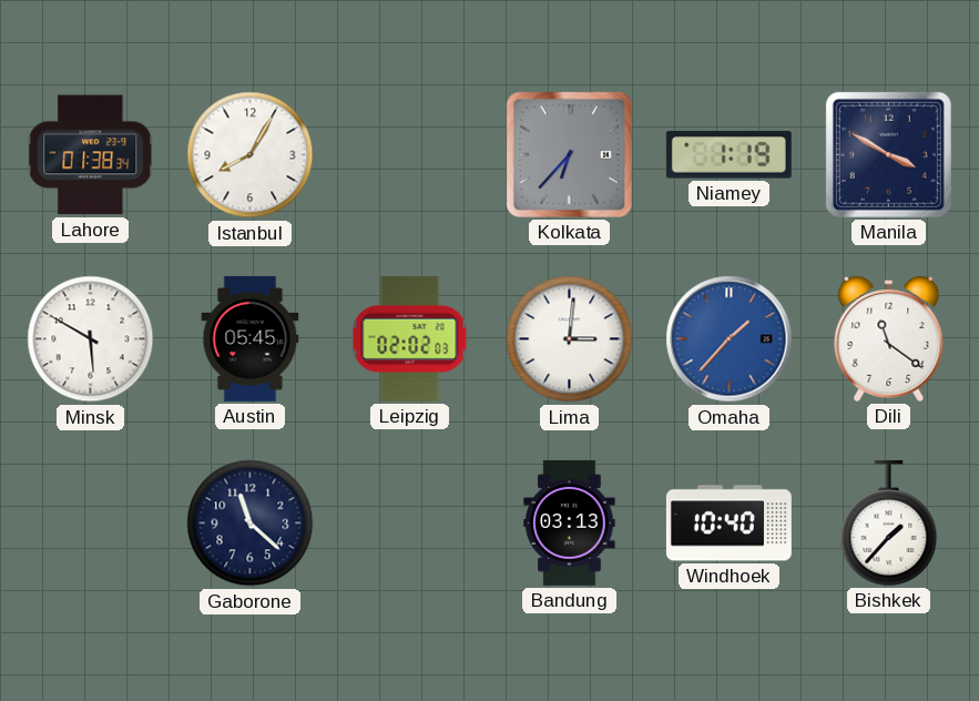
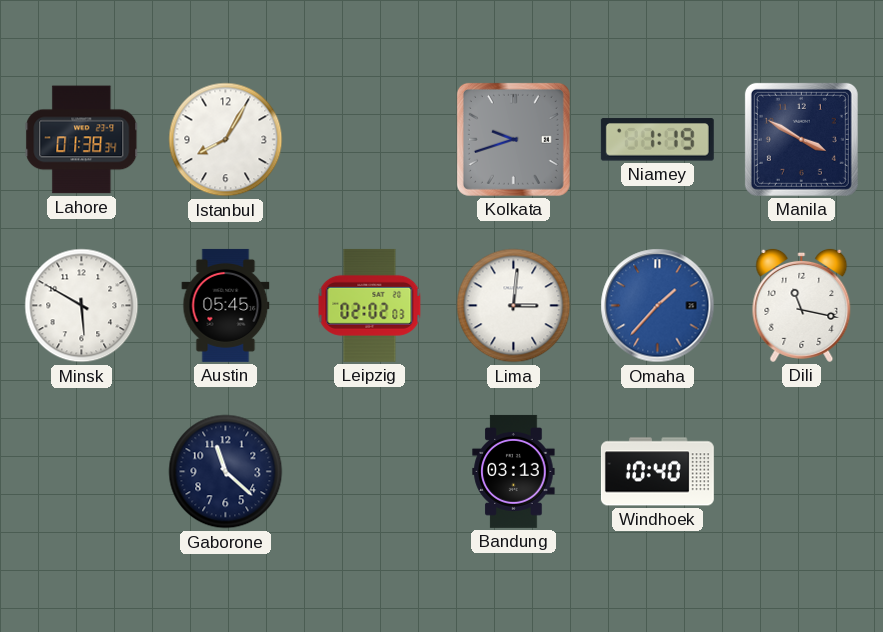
Kolkata: 6:37 -> 9:42 (513, 139)
Dili: 11:21 -> 11:17 (802, 305)
Bishkek: 1:37 -> none (889, 522)
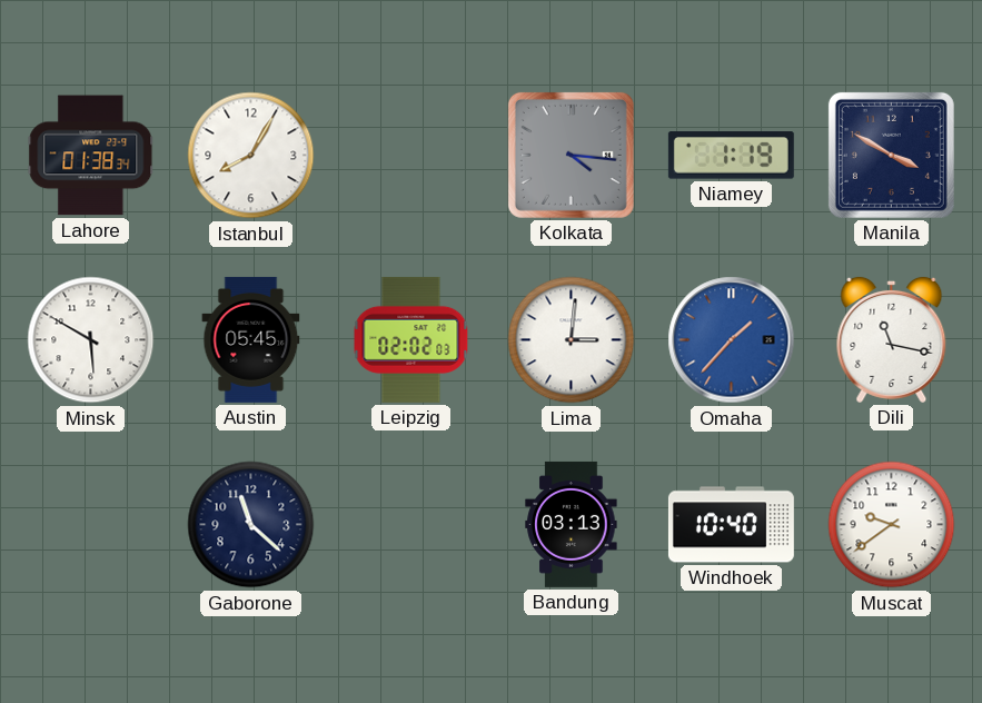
Kolkata: 9:42 -> 4:16 (571, 155)
Muscat: none -> 9:39 (892, 525)
